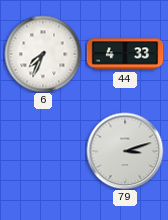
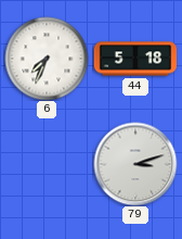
44: 4:33 -> 5:18 (135, 59)
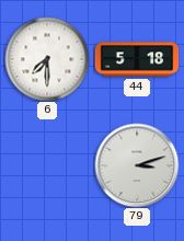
6: 7:34 -> 7:30 (47, 59)
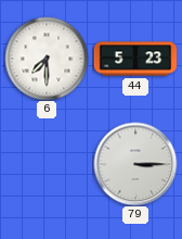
44: 5:18 -> 5:23 (135, 59)
79: 3:12 -> 3:15 (135, 164)
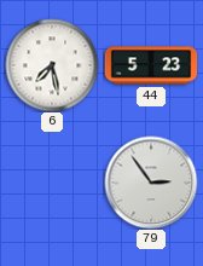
6: 7:30 -> 7:28 (52, 65)
79: 3:15 -> 2:54 (151, 183)
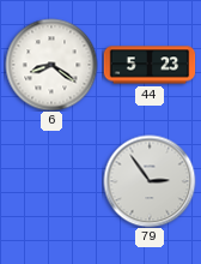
6: 7:28 -> 8:21 (51, 65)
